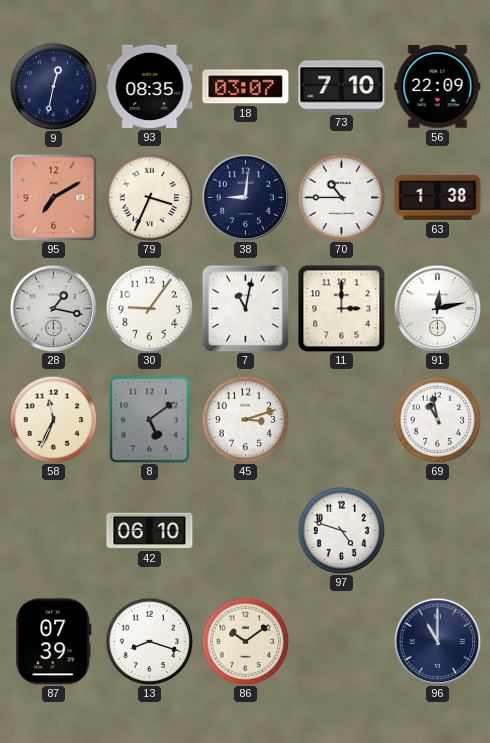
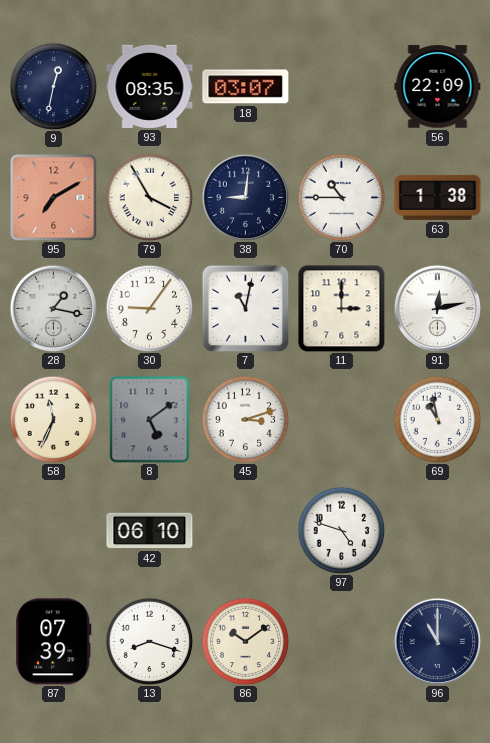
73: 7:10 -> none (342, 87)
79: 3:34 -> 3:55 (149, 197)
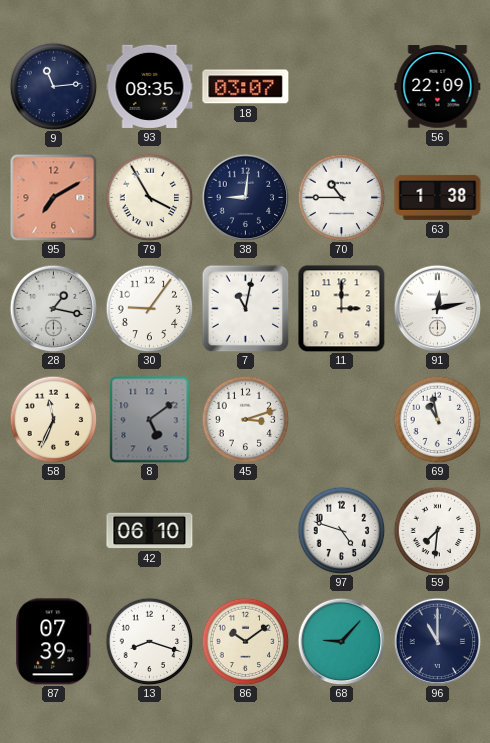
9: 12:32 -> 11:14 (53, 86)
59: none -> 7:31 (437, 530)
68: none -> 9:07 (341, 641)
